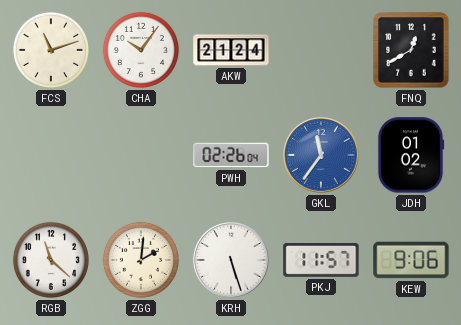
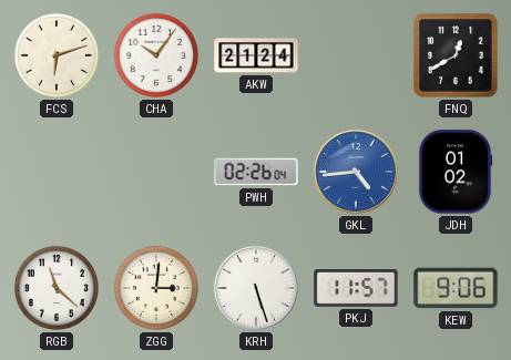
FCS: 11:12 -> 6:12 (57, 55)
GKL: 11:36 -> 4:44 (357, 173)
ZGG: 2:01 -> 3:01 (156, 288)
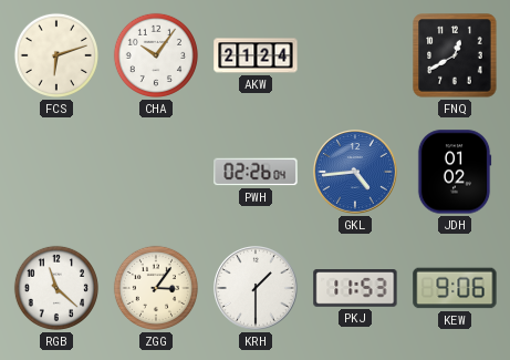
ZGG: 3:01 -> 3:06 (156, 288)
KRH: 5:27 -> 1:30 (257, 289)
PKJ: 11:57 -> 11:53 (355, 289)
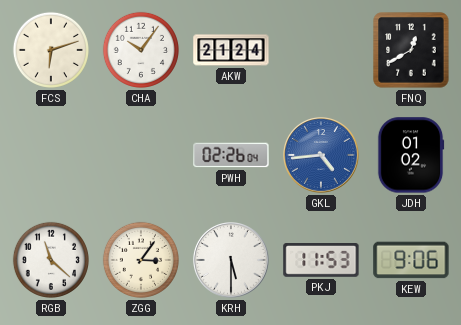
KRH: 1:30 -> 5:30 (232, 261)
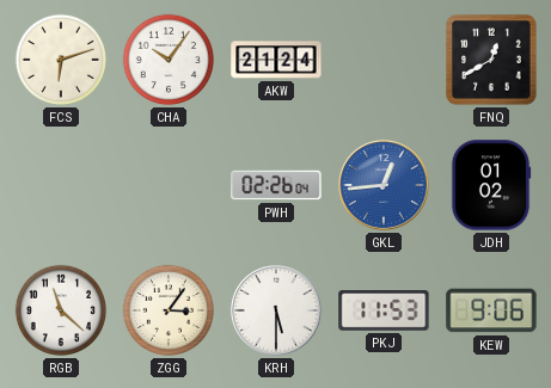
GKL: 4:44 -> 12:44 (385, 186)
